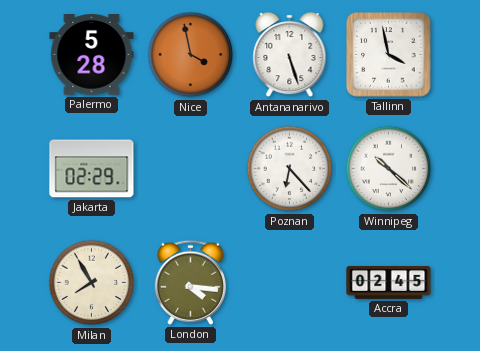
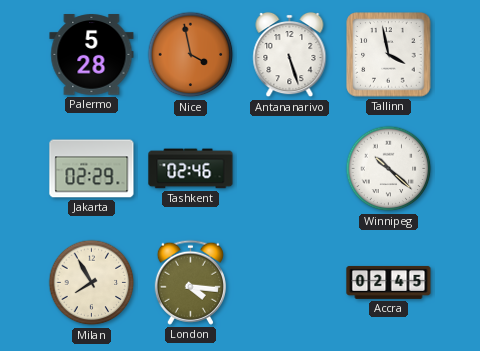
Tashkent: none -> 02:46 (191, 169)
Poznan: 6:23 -> none (290, 169)
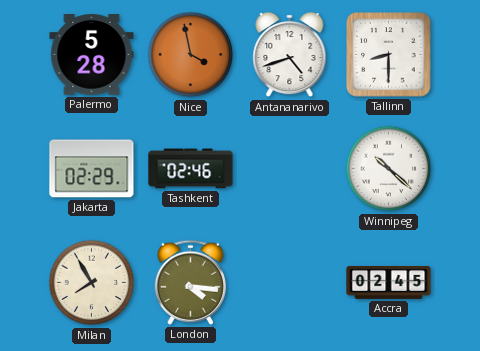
Antananarivo: 5:27 -> 4:42 (290, 55)
Tallinn: 3:58 -> 8:30 (389, 55)
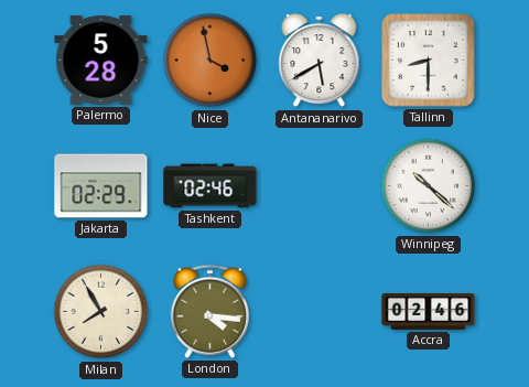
Antananarivo: 4:42 -> 5:40 (320, 61)
Accra: 02:45 -> 02:46 (429, 311)
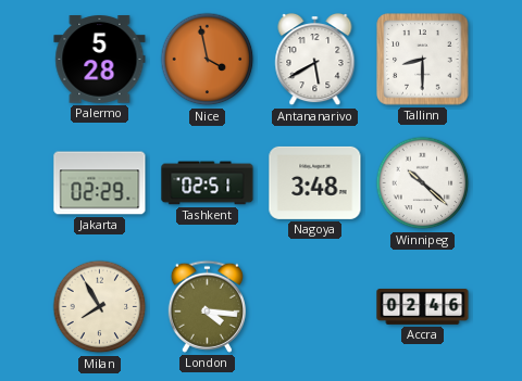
Tashkent: 02:46 -> 02:51 (208, 183)
Nagoya: none -> 3:48 (315, 182)
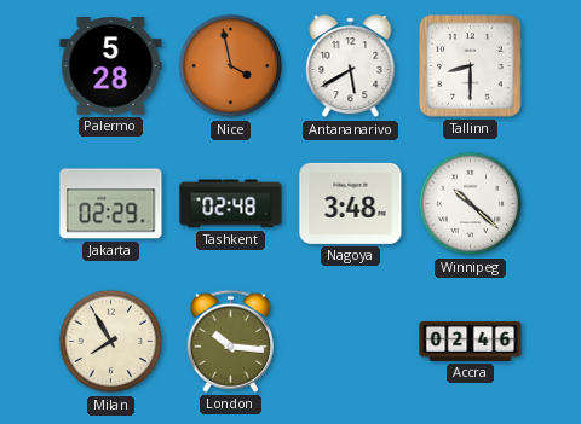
Tashkent: 02:51 -> 02:48 (231, 204)
London: 4:16 -> 10:16 (230, 341)
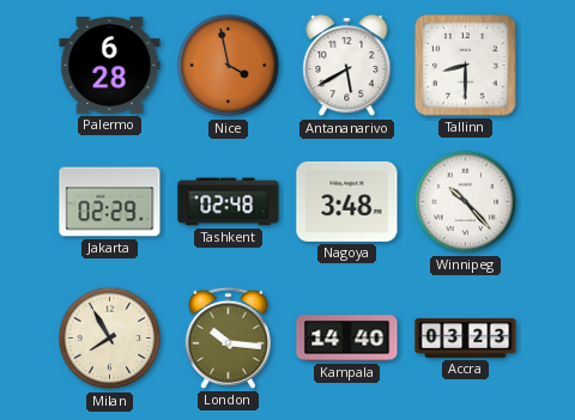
Palermo: 5:28 -> 6:28 (110, 66)
Winnipeg: 10:22 -> 10:23 (466, 202)
Kampala: none -> 14:40 (347, 339)
Accra: 02:46 -> 03:23 (466, 337)
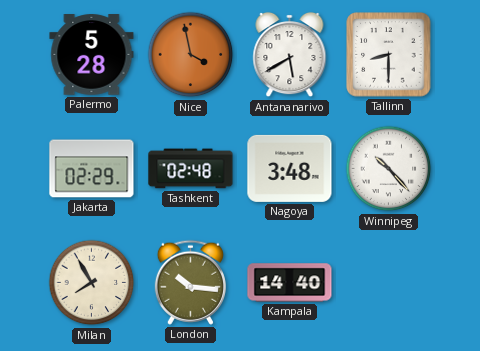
Palermo: 6:28 -> 5:28 (92, 55)
Accra: 03:23 -> none (466, 337)
